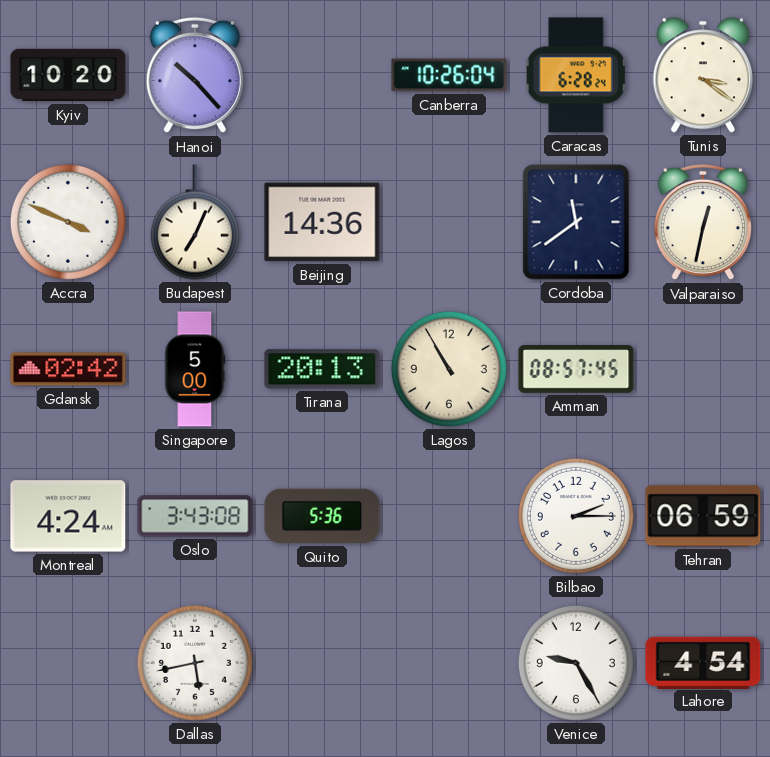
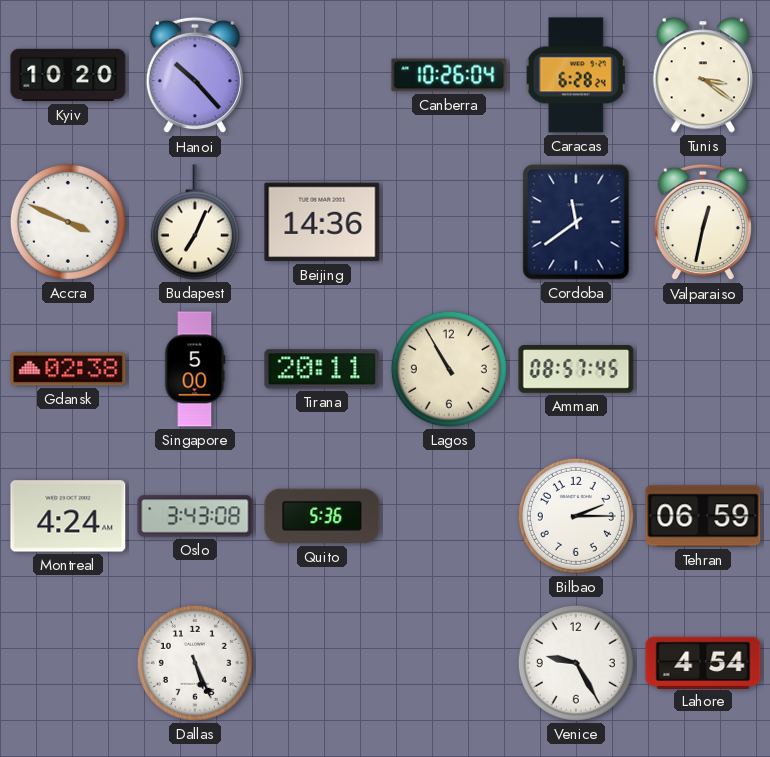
Gdansk: 02:42 -> 02:38 (68, 369)
Tirana: 20:13 -> 20:11 (322, 369)
Dallas: 5:43 -> 5:26 (195, 663)
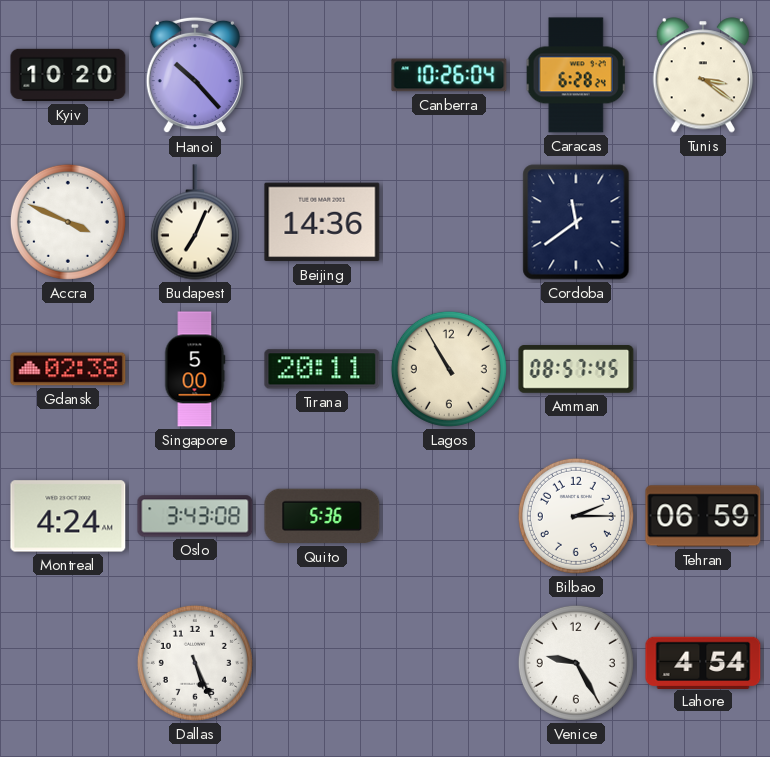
Valparaiso: 12:32 -> none (703, 222)
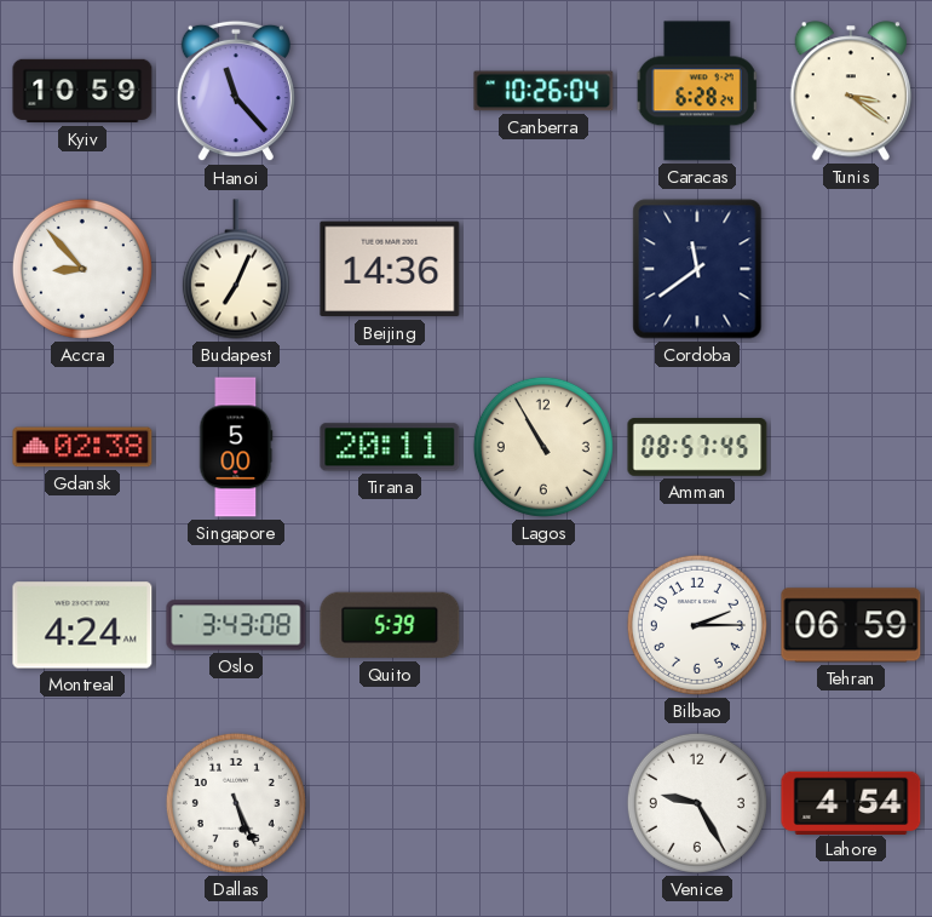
Kyiv: 10:20 -> 10:59 (82, 91)
Hanoi: 10:23 -> 11:23 (236, 91)
Accra: 3:49 -> 8:53 (82, 269)
Quito: 5:36 -> 5:39 (390, 625)
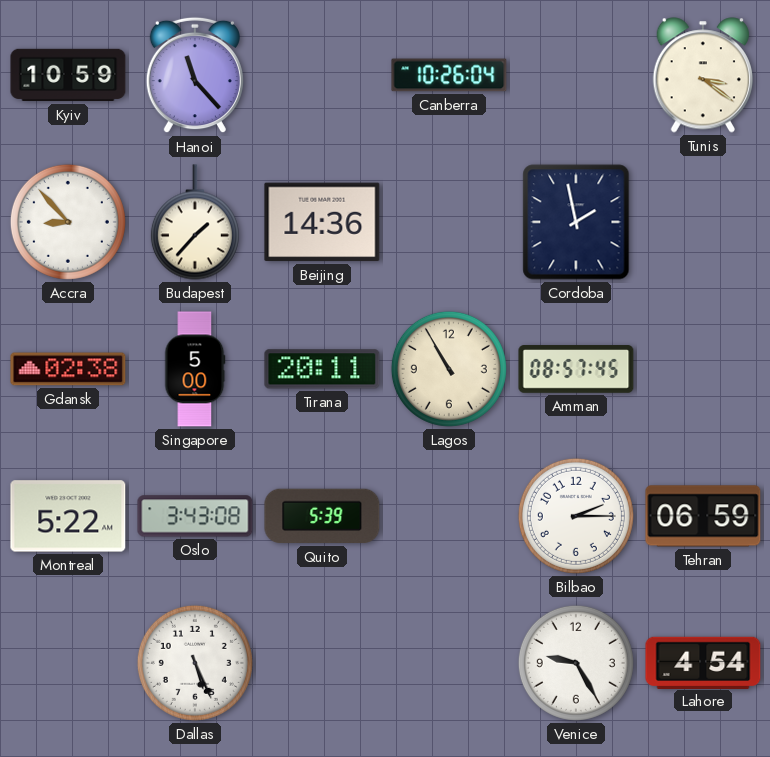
Caracas: 6:28 -> none (697, 91)
Budapest: 7:04 -> 1:37 (195, 222)
Cordoba: 11:39 -> 1:58 (576, 222)
Montreal: 4:24 -> 5:22 (68, 516)
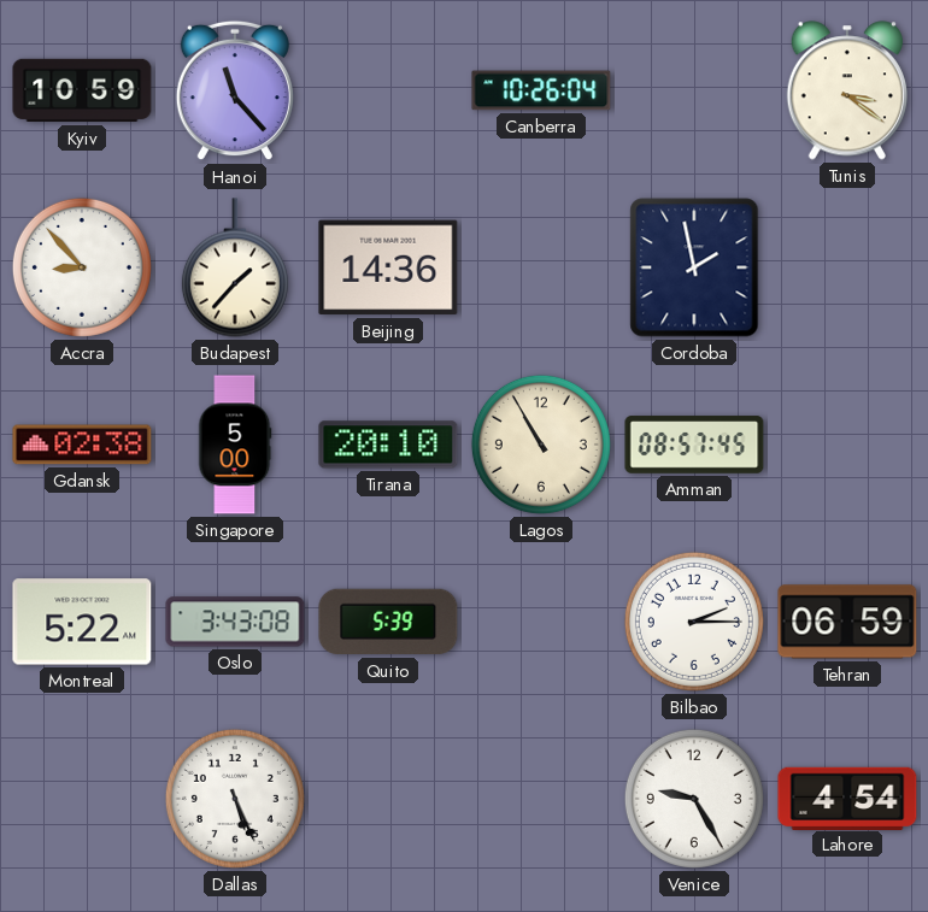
Tirana: 20:11 -> 20:10 (388, 445)
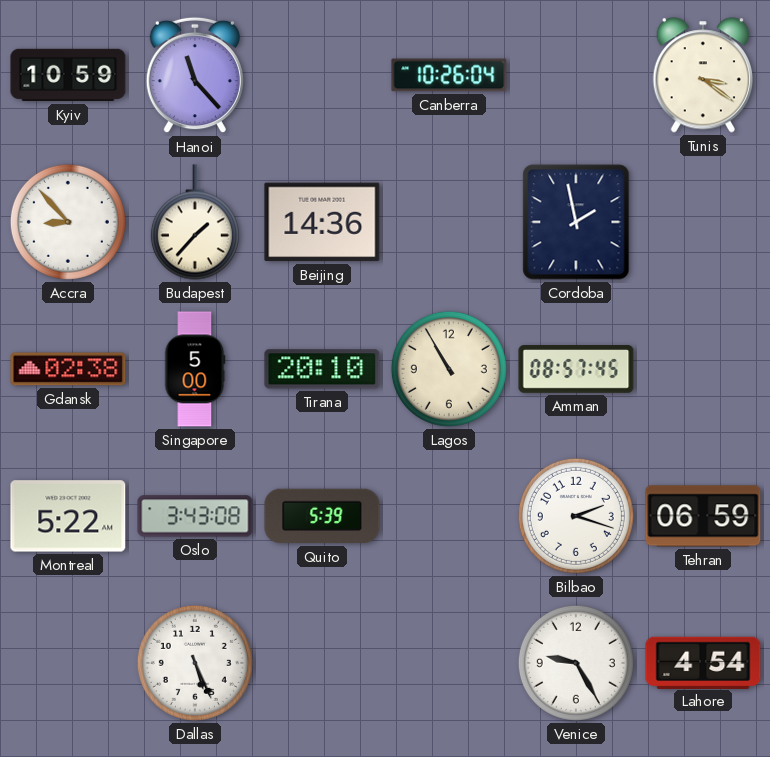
Bilbao: 2:15 -> 2:18 (576, 516)
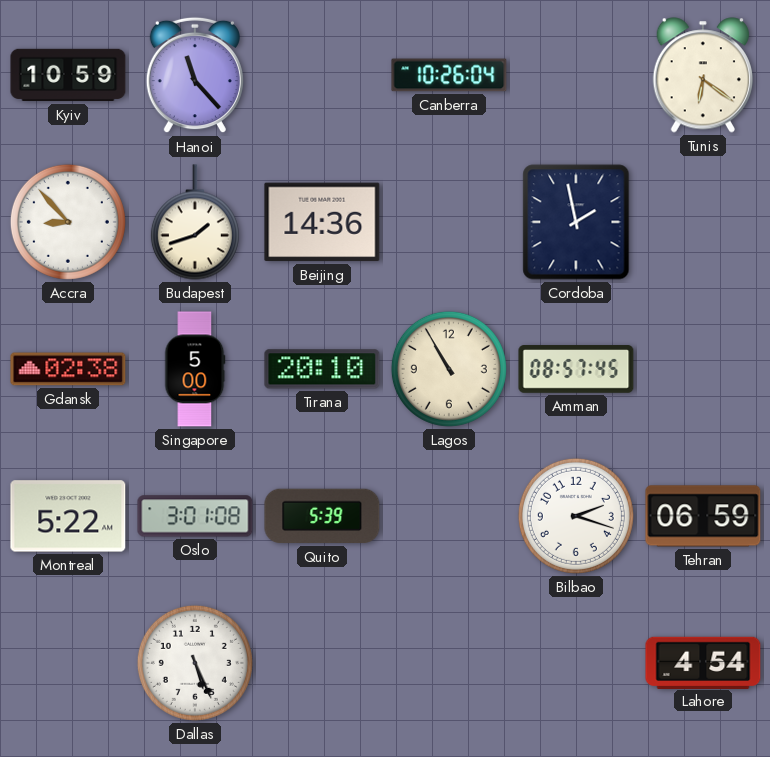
Tunis: 3:21 -> 6:21 (702, 75)
Budapest: 1:37 -> 1:42 (195, 222)
Oslo: 3:43 -> 3:01 (195, 516)
Venice: 9:25 -> none (576, 663)
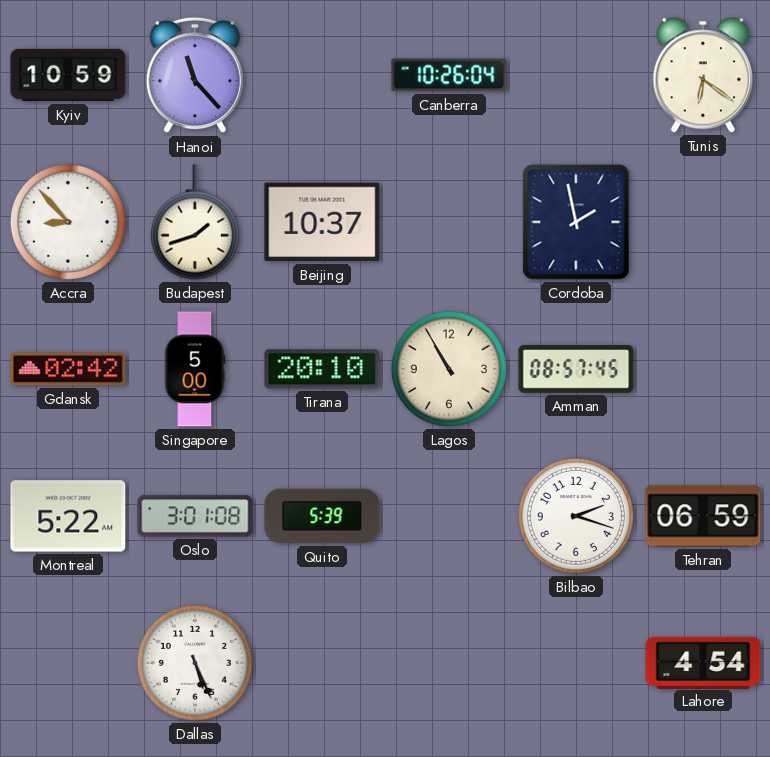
Beijing: 14:36 -> 10:37 (322, 222)
Gdansk: 02:38 -> 02:42 (68, 369)
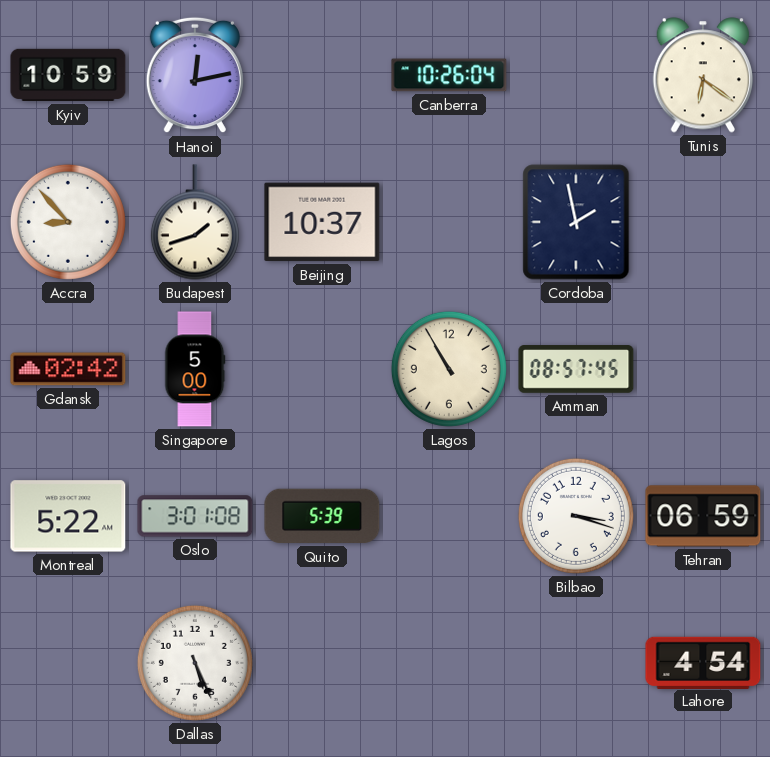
Hanoi: 11:23 -> 12:13 (195, 75)
Tirana: 20:10 -> none (322, 369)
Bilbao: 2:18 -> 3:18 (576, 516)
